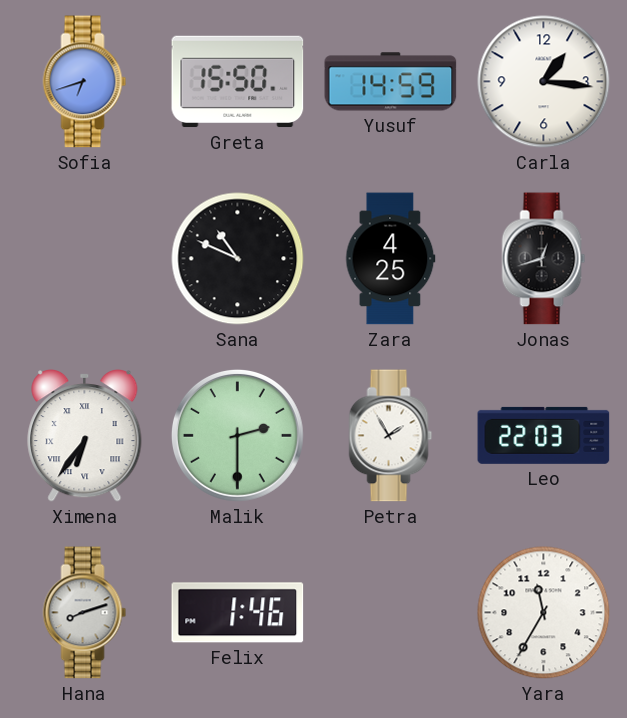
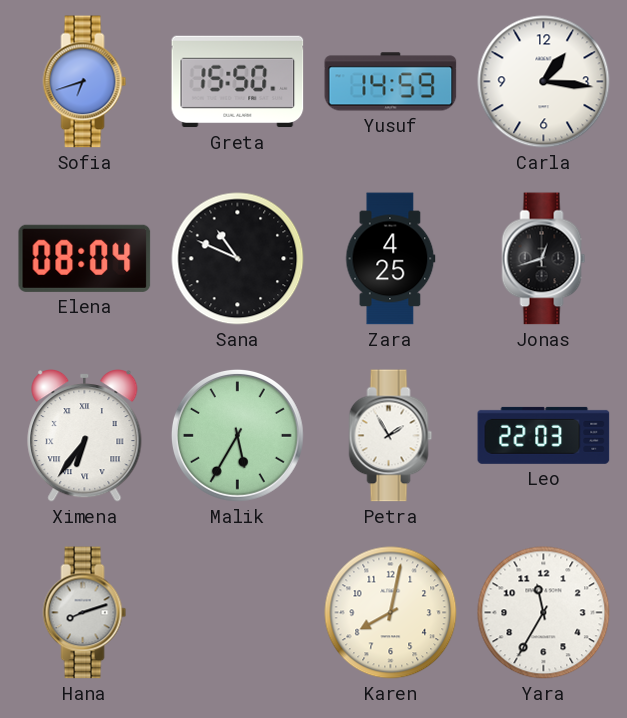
Elena: none -> 08:04 (85, 258)
Malik: 2:30 -> 5:35 (237, 435)
Felix: 1:46 -> none (238, 613)
Karen: none -> 8:02 (391, 613)
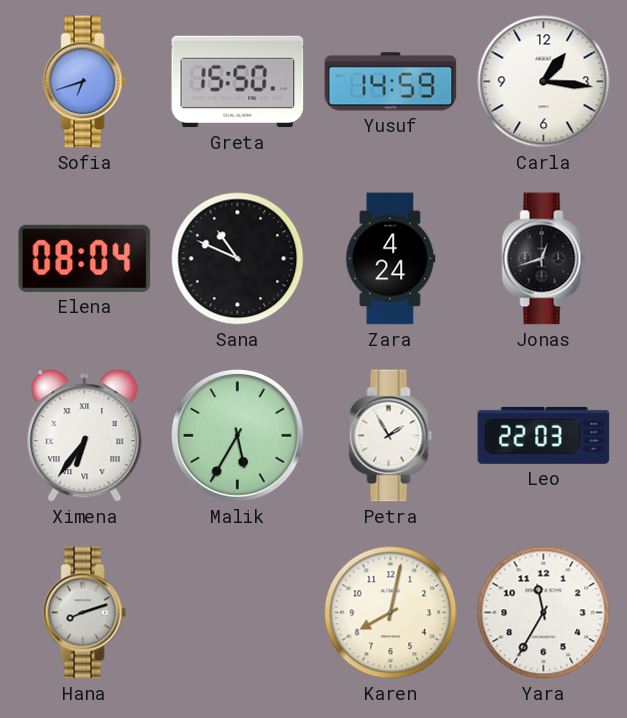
Zara: 4:25 -> 4:24 (391, 259)
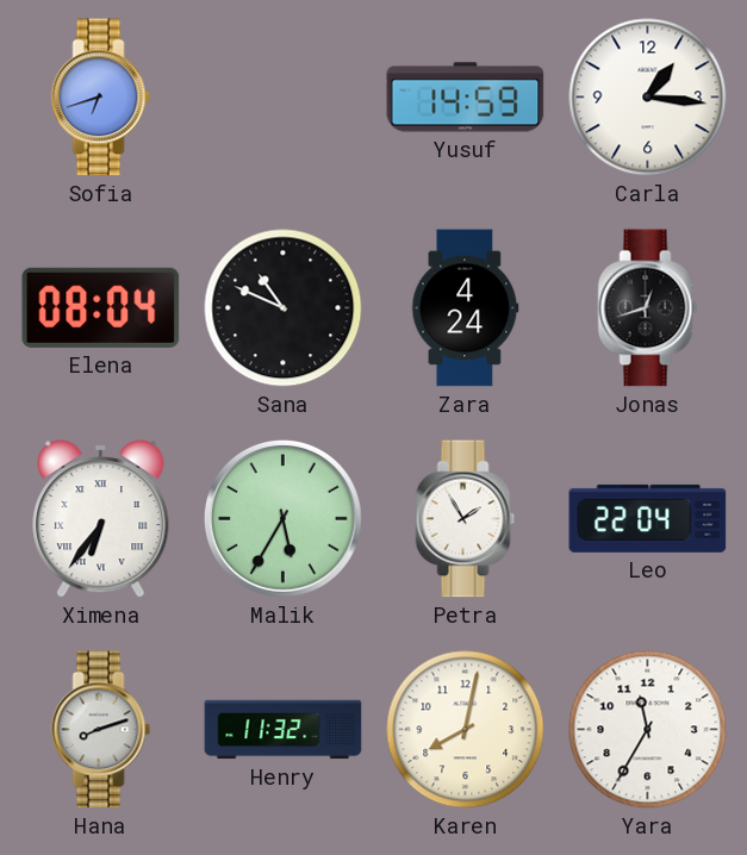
Greta: 15:50 -> none (238, 82)
Leo: 22:03 -> 22:04 (648, 518)
Henry: none -> 11:32 (284, 730)
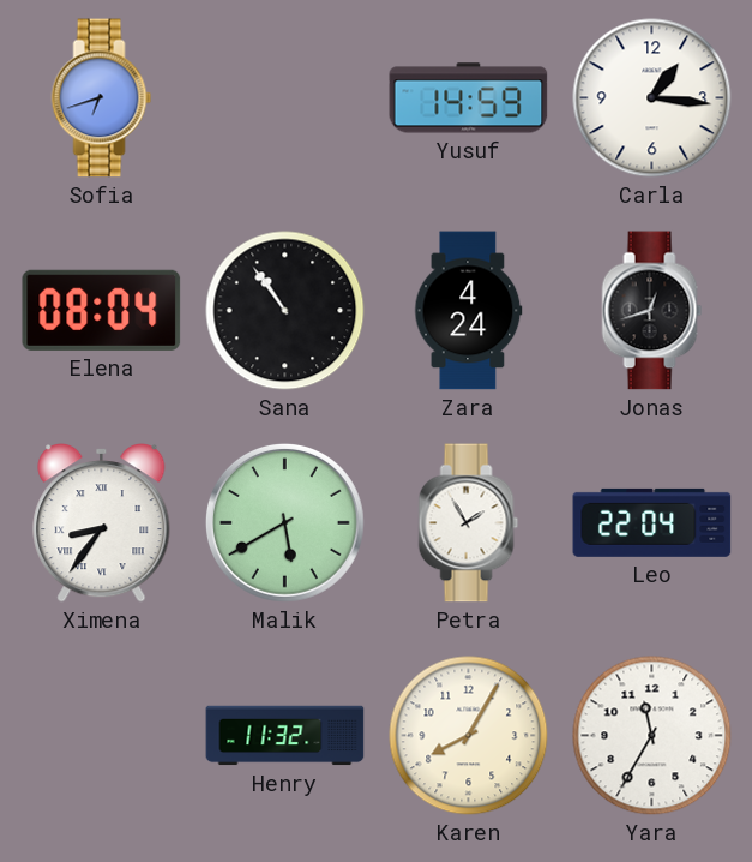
Sana: 10:49 -> 10:54 (285, 311)
Ximena: 6:36 -> 8:36 (102, 523)
Malik: 5:35 -> 5:40 (284, 522)
Hana: 8:12 -> none (101, 730)
Karen: 8:02 -> 8:05 (469, 736)
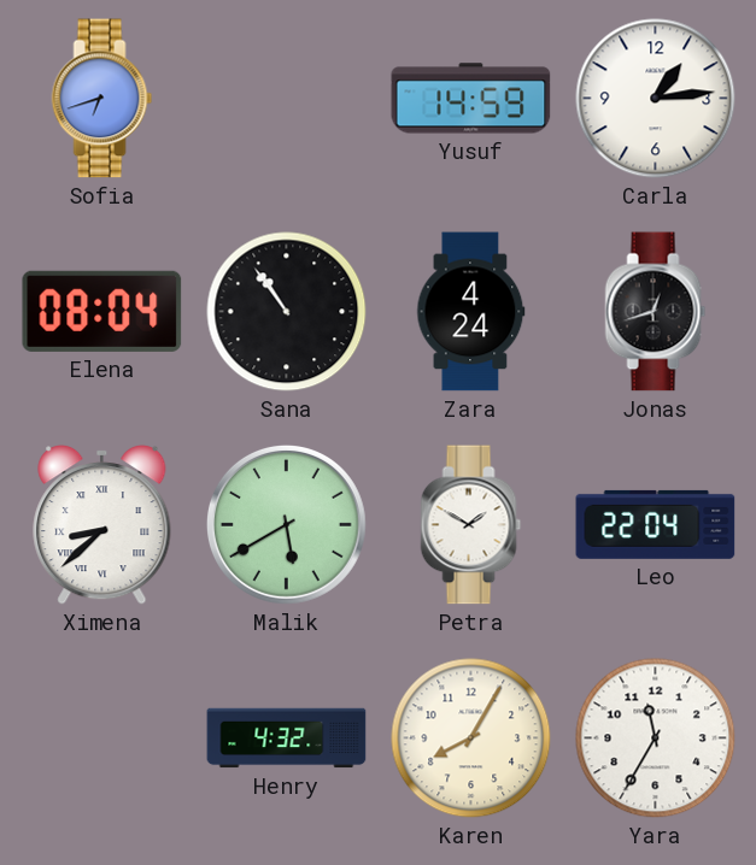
Carla: 1:16 -> 1:14 (656, 99)
Ximena: 8:36 -> 8:38 (102, 525)
Petra: 1:55 -> 1:50 (471, 525)
Henry: 11:32 -> 4:32 (287, 739)
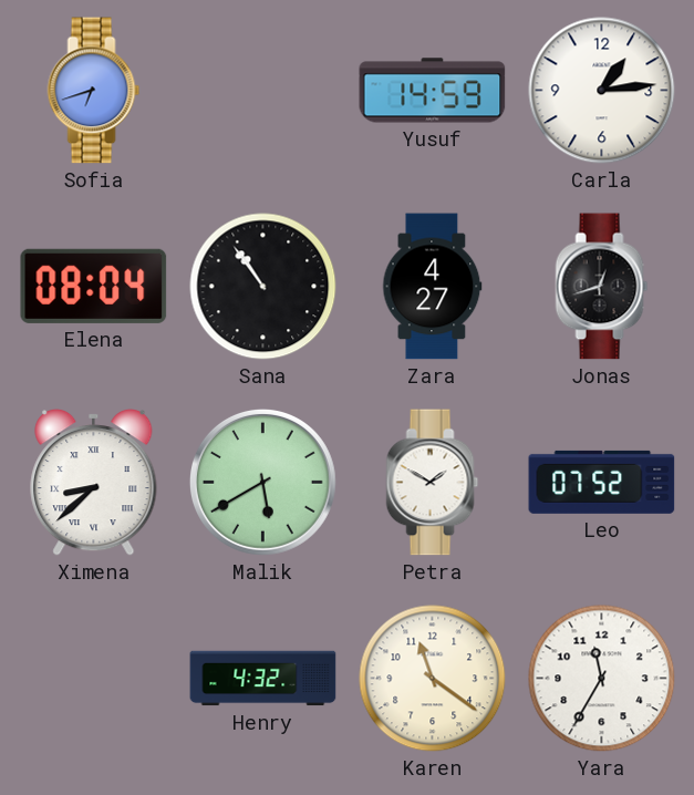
Zara: 4:24 -> 4:27 (433, 287)
Leo: 22:04 -> 07:52 (602, 482)
Karen: 8:05 -> 11:21 (433, 679)
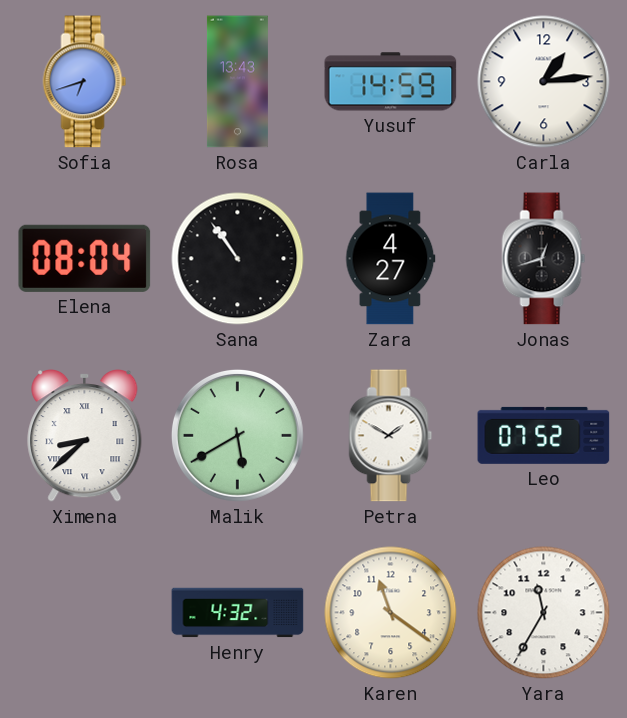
Rosa: none -> 13:43 (237, 82)
